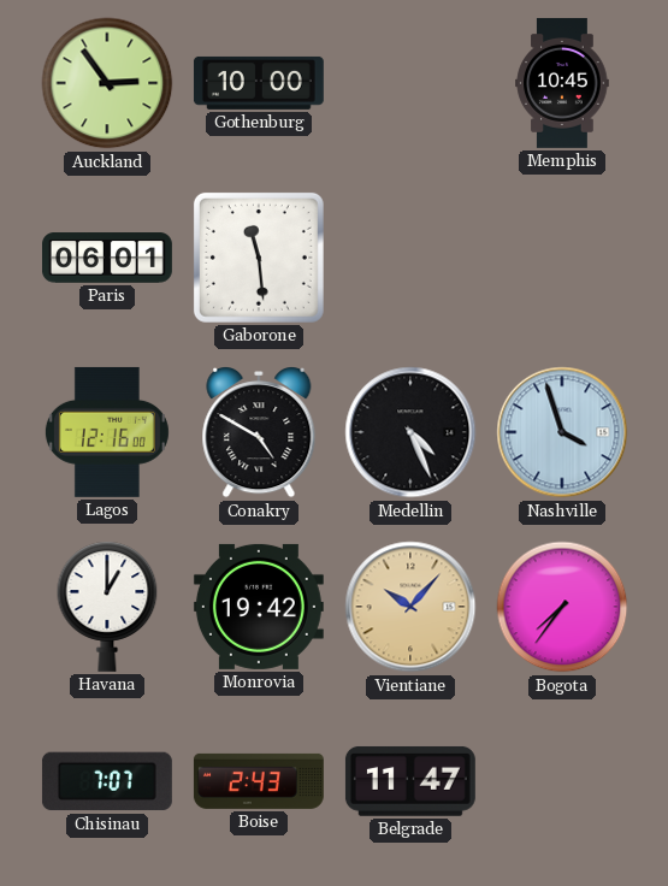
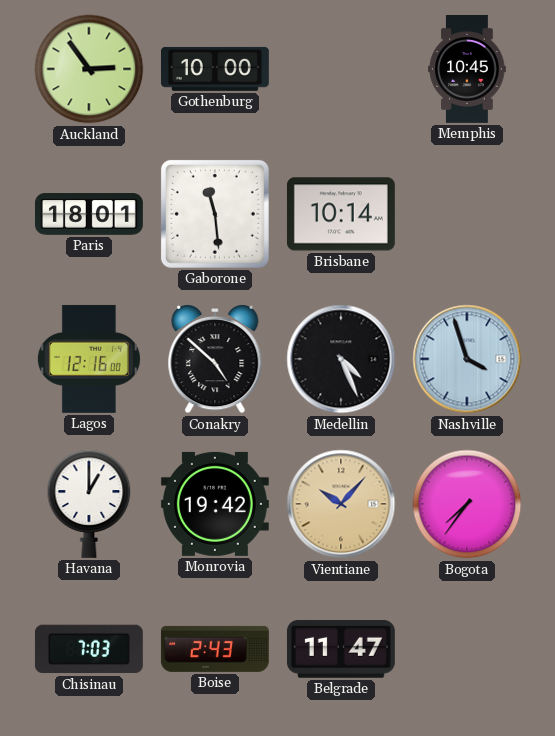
Paris: 06:01 -> 18:01 (89, 214)
Brisbane: none -> 10:14 (341, 214)
Conakry: 4:50 -> 4:52 (215, 360)
Chisinau: 7:07 -> 7:03 (89, 649)
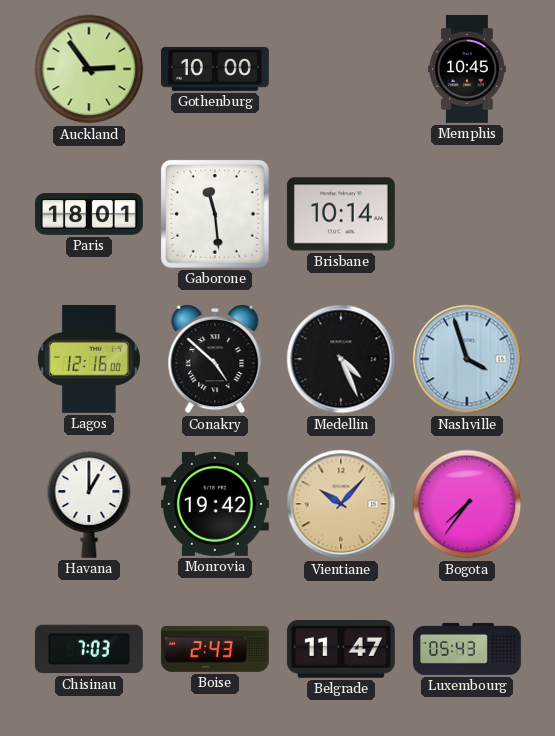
Luxembourg: none -> 05:43 (467, 649)
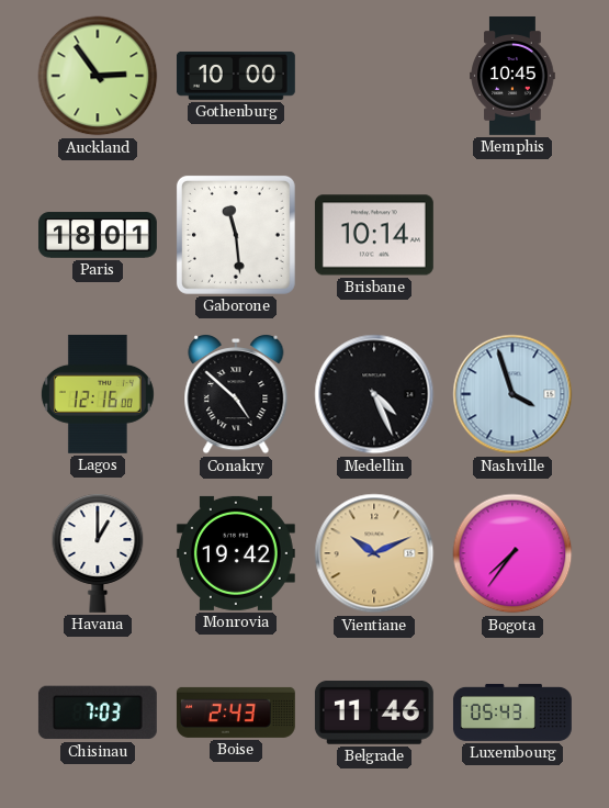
Vientiane: 10:07 -> 10:11 (374, 553)
Belgrade: 11:47 -> 11:46 (374, 712)
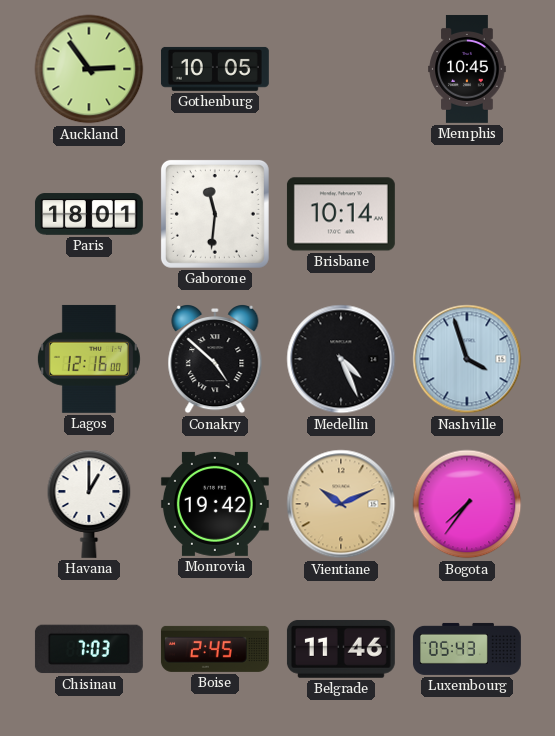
Gothenburg: 10:00 -> 10:05 (215, 69)
Gaborone: 11:29 -> 11:31 (215, 214)
Boise: 2:43 -> 2:45 (215, 649)
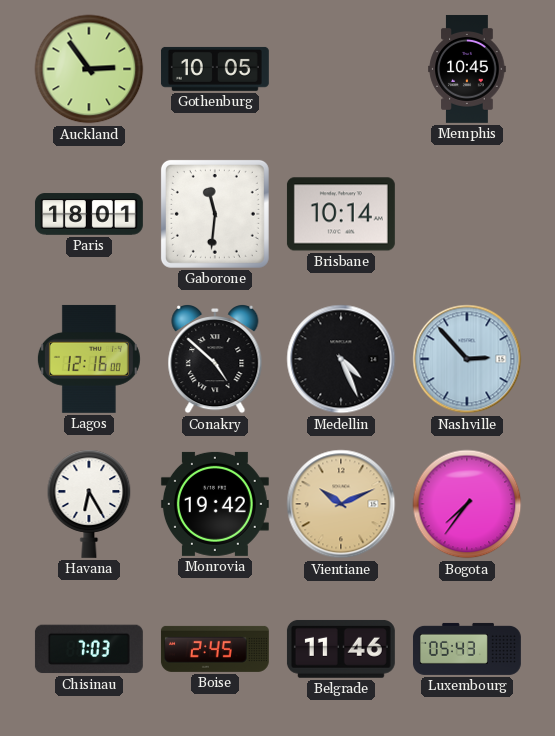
Nashville: 3:57 -> 2:53 (467, 359)
Havana: 1:00 -> 6:25 (89, 504)
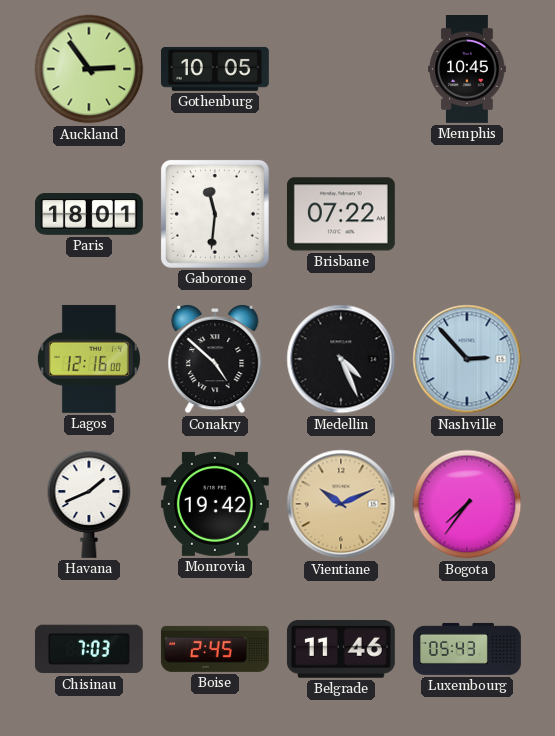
Brisbane: 10:14 -> 07:22 (341, 214)
Havana: 6:25 -> 1:41 (89, 504)
